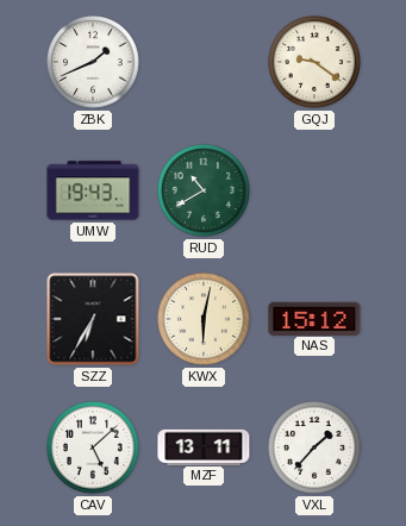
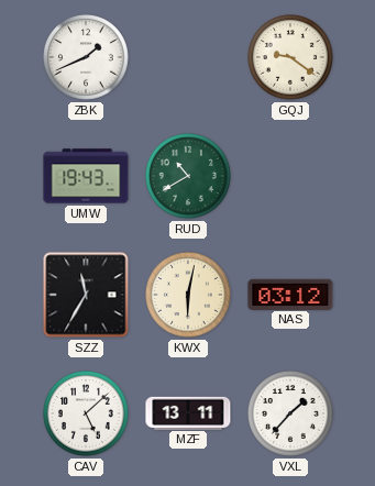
SZZ: 6:35 -> 11:35 (86, 295)
NAS: 15:12 -> 03:12 (290, 294)
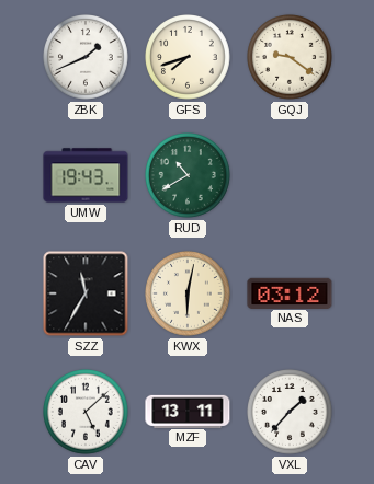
GFS: none -> 7:42 (189, 58)
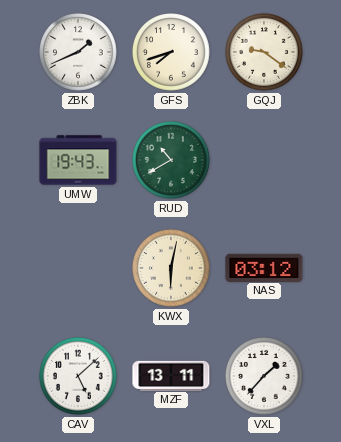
SZZ: 11:35 -> none (86, 293)
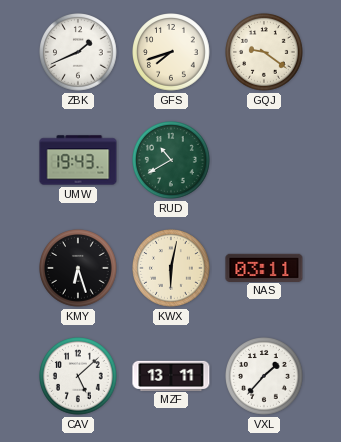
KMY: none -> 6:27 (79, 269)
NAS: 03:12 -> 03:11 (264, 267)
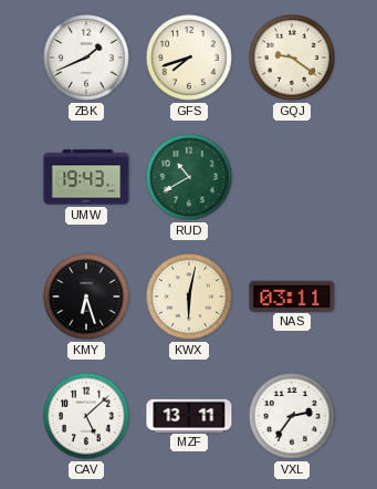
VXL: 1:37 -> 2:36 (293, 417)
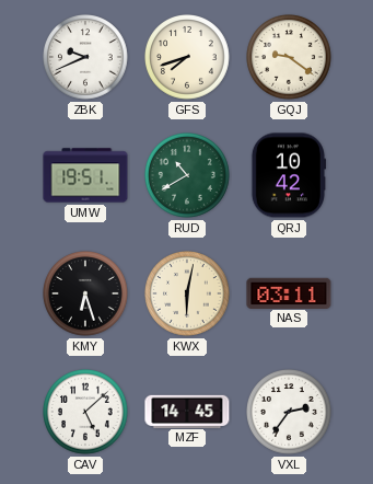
ZBK: 1:41 -> 9:41 (86, 58)
UMW: 19:43 -> 19:51 (85, 175)
QRJ: none -> 10:42 (288, 175)
MZF: 13:11 -> 14:45 (187, 411)
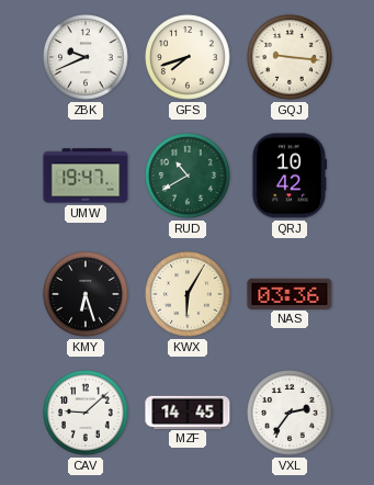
GQJ: 9:21 -> 9:16 (291, 58)
UMW: 19:51 -> 19:47 (86, 176)
KWX: 6:02 -> 6:05 (189, 295)
NAS: 03:11 -> 03:36 (290, 293)
CAV: 5:08 -> 9:08 (87, 414)
